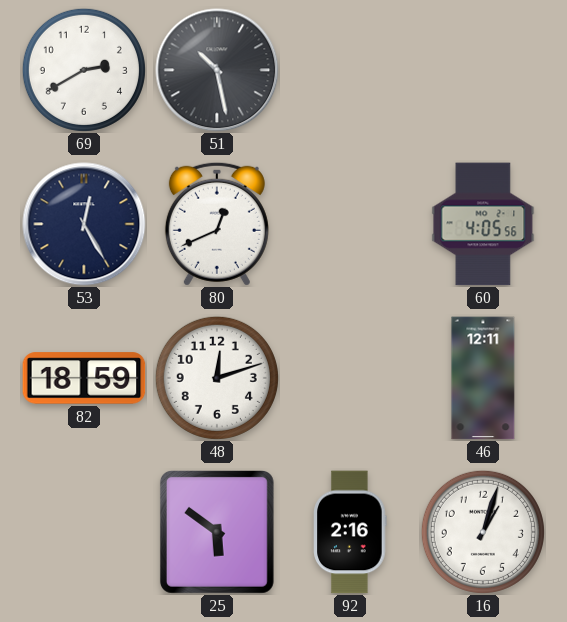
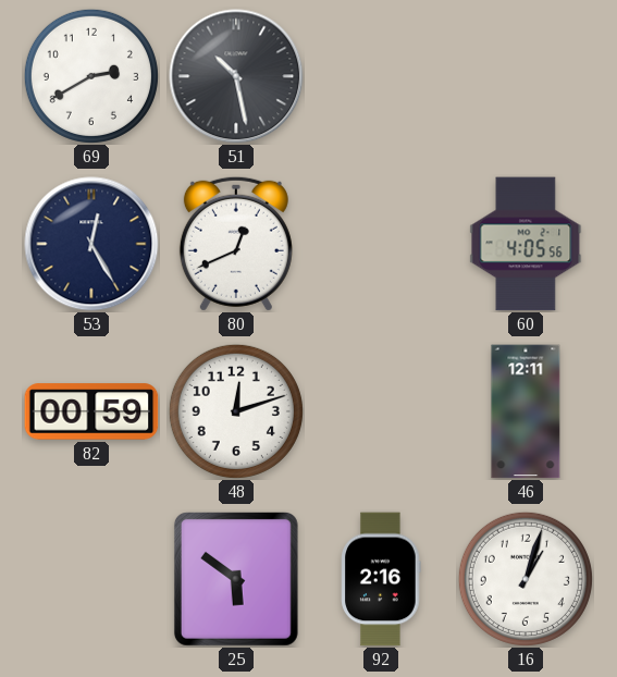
82: 18:59 -> 00:59 (91, 411)
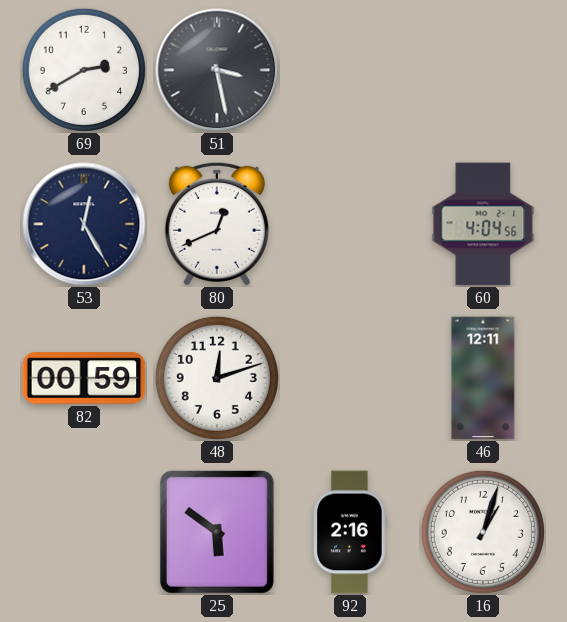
51: 10:28 -> 3:28 (217, 70)
60: 4:05 -> 4:04 (483, 224)
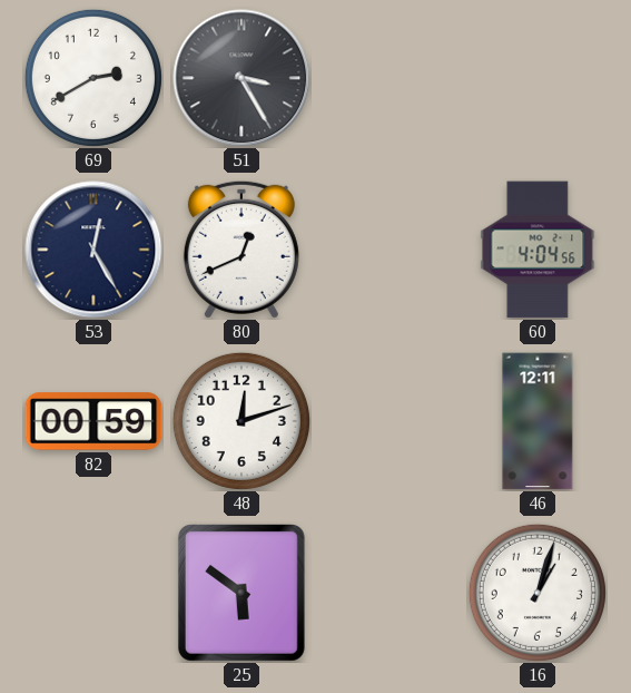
51: 3:28 -> 3:25 (241, 78)
92: 2:16 -> none (350, 532)
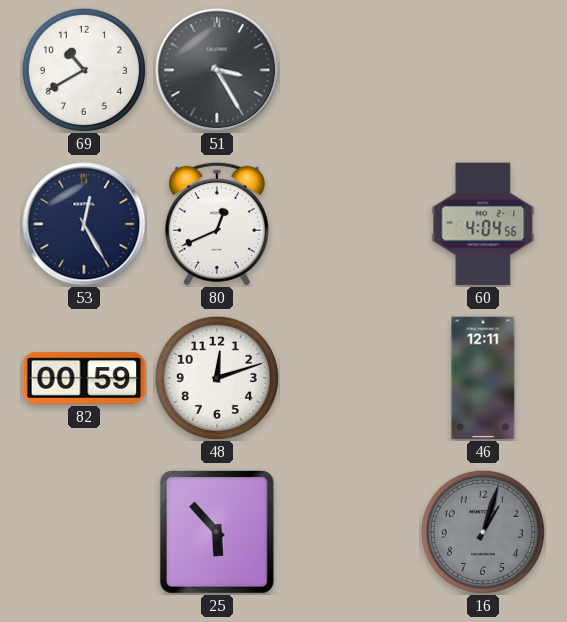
69: 2:40 -> 10:40 (84, 70)
25: 5:51 -> 5:53 (217, 532)
16 dial: white -> grey (483, 532)
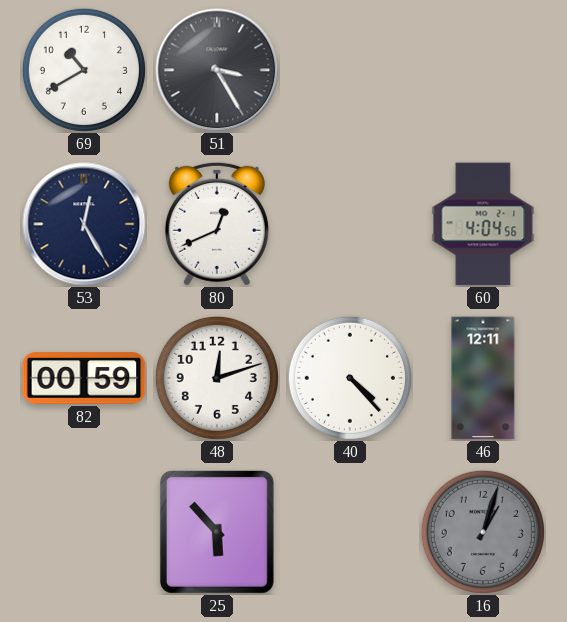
40: none -> 4:23 (350, 378)
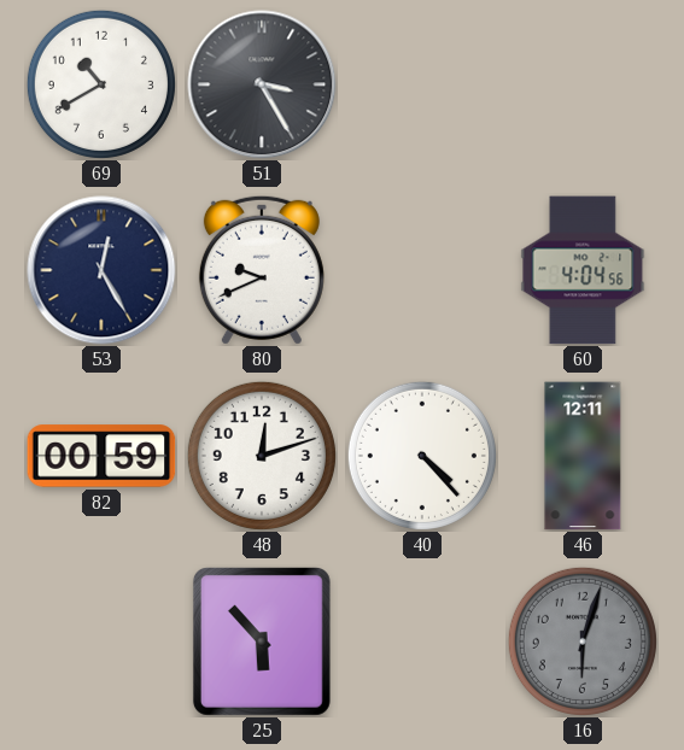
80: 12:41 -> 9:41 (262, 270)
16: 1:03 -> 6:03 (583, 641)
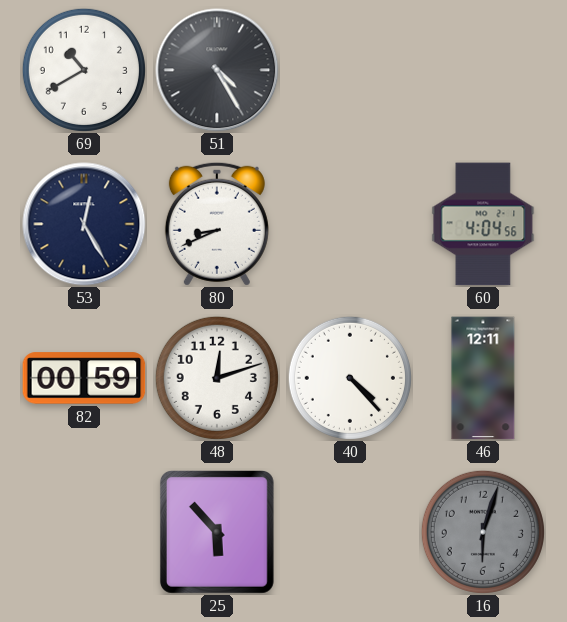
51: 3:25 -> 4:25 (217, 70)
80: 9:41 -> 8:41 (217, 224)
